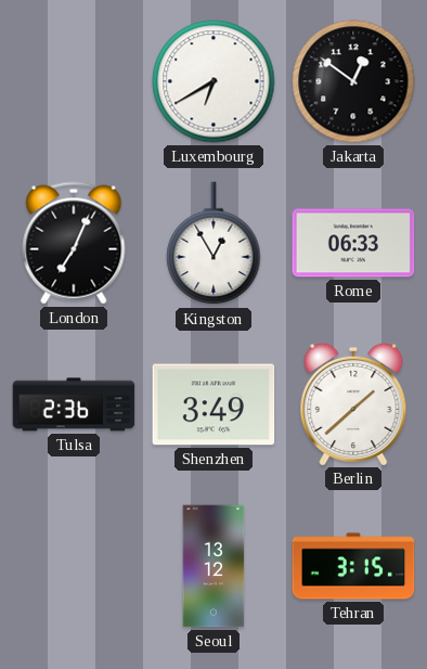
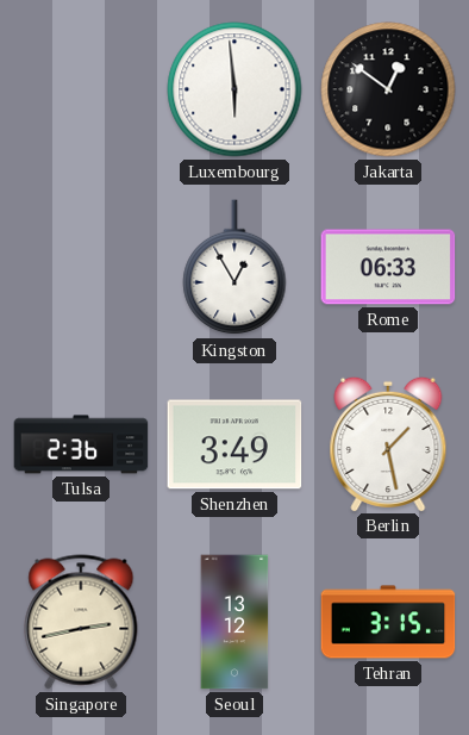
Luxembourg: 6:40 -> 5:59 (234, 89)
London: 7:04 -> none (74, 243)
Berlin: 1:38 -> 1:28 (388, 443)
Singapore: none -> 2:43 (81, 622)
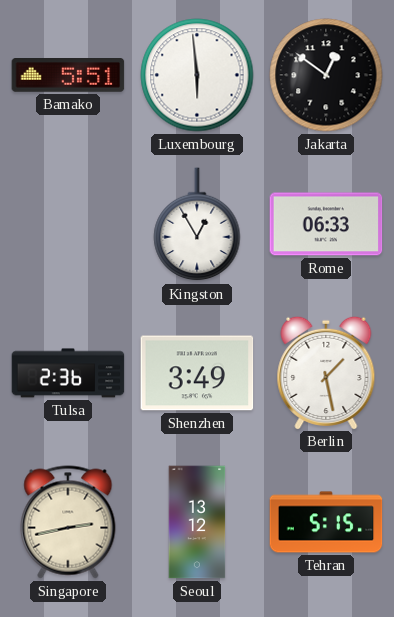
Bamako: none -> 5:51 (68, 75)
Tehran: 3:15 -> 5:15 (326, 522)
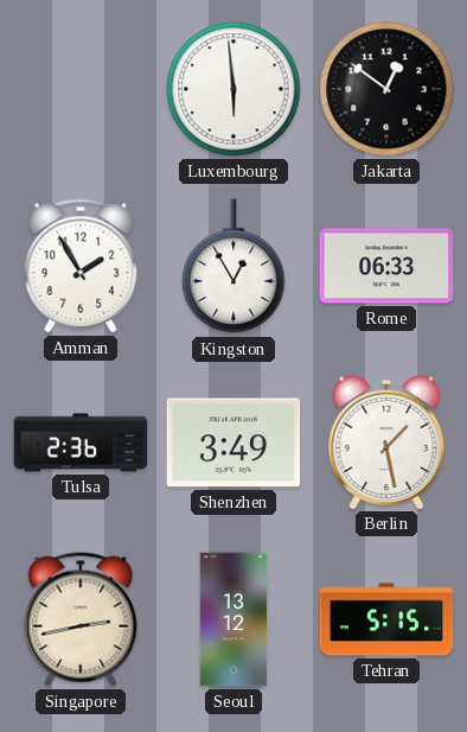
Bamako: 5:51 -> none (68, 75)
Amman: none -> 1:55 (81, 266)
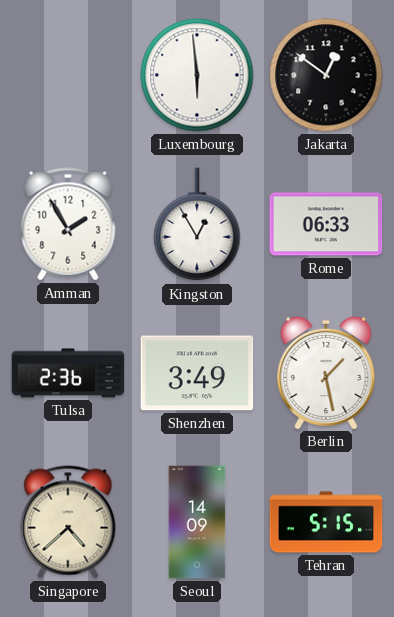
Singapore: 2:43 -> 4:38 (68, 522)
Seoul: 13:12 -> 14:09 (197, 522)
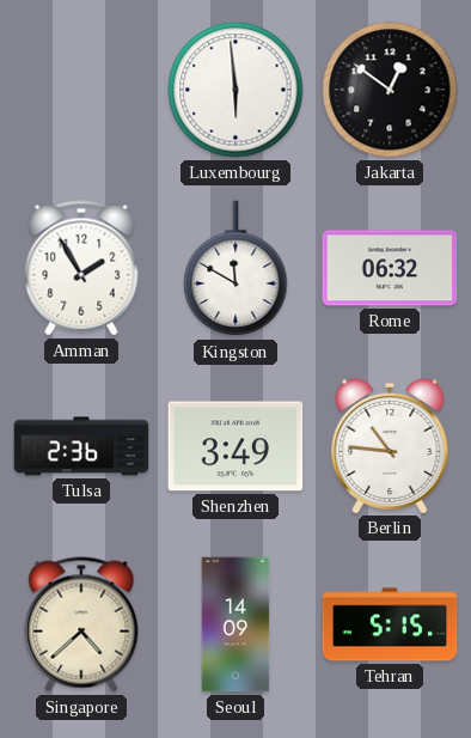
Kingston: 12:55 -> 11:50 (235, 269)
Rome: 06:33 -> 06:32 (390, 268)
Berlin: 1:28 -> 10:46 (390, 445)
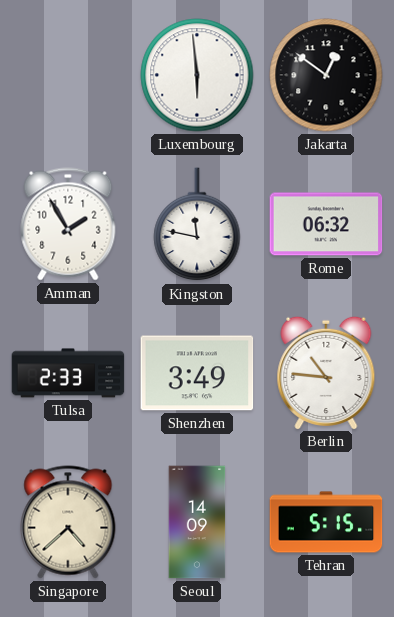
Kingston: 11:50 -> 11:47 (197, 225)
Tulsa: 2:36 -> 2:33 (68, 373)
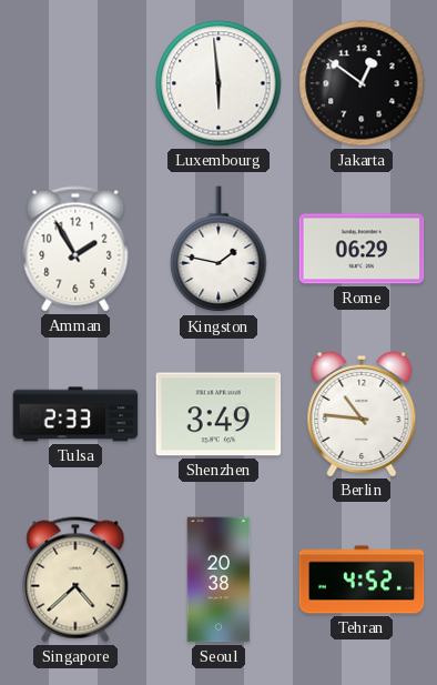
Kingston: 11:47 -> 1:47 (218, 250)
Rome: 06:32 -> 06:29 (362, 249)
Seoul: 14:09 -> 20:38 (218, 580)
Tehran: 5:15 -> 4:52 (362, 580)
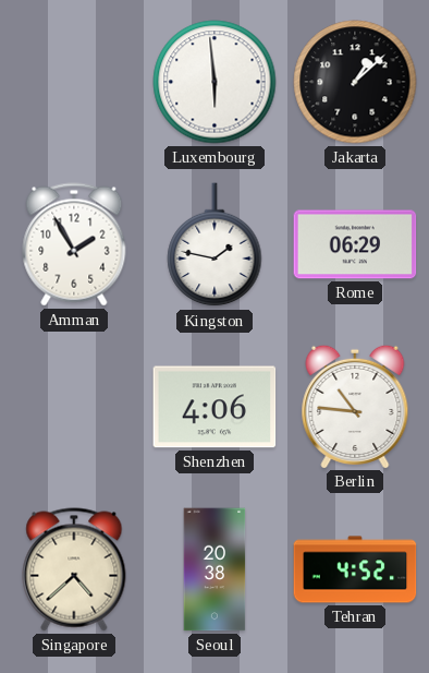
Jakarta: 12:51 -> 1:08 (355, 82)
Tulsa: 2:33 -> none (75, 414)
Shenzhen: 3:49 -> 4:06 (214, 407)
